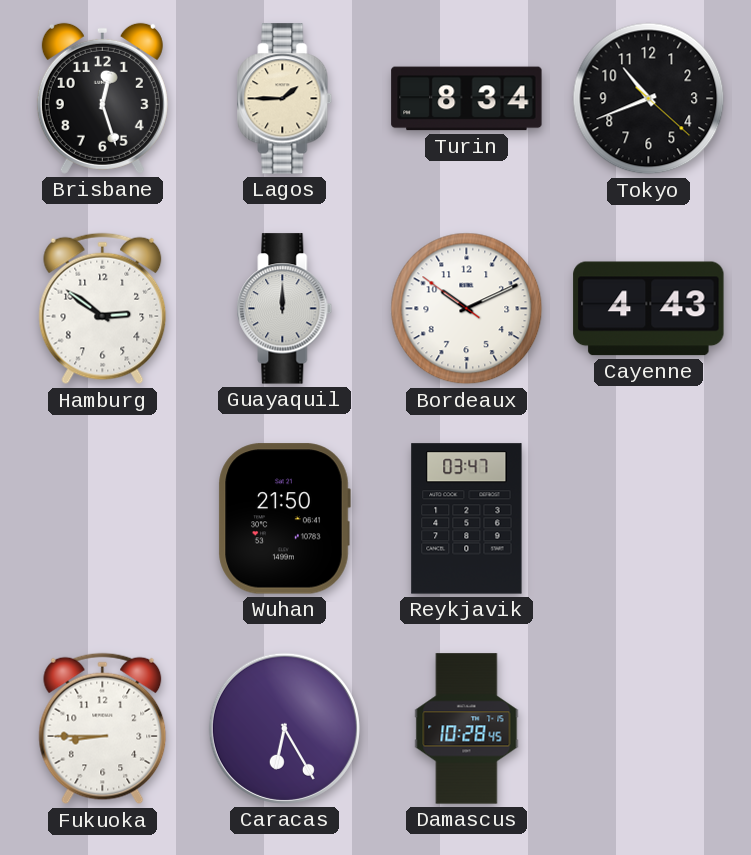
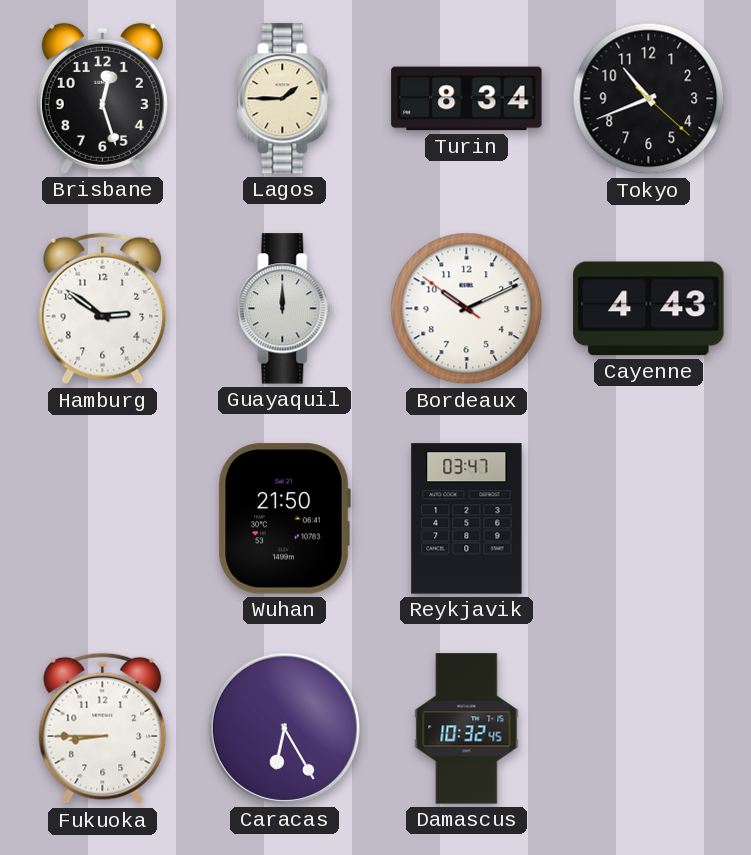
Damascus: 10:28 -> 10:32 (467, 729)
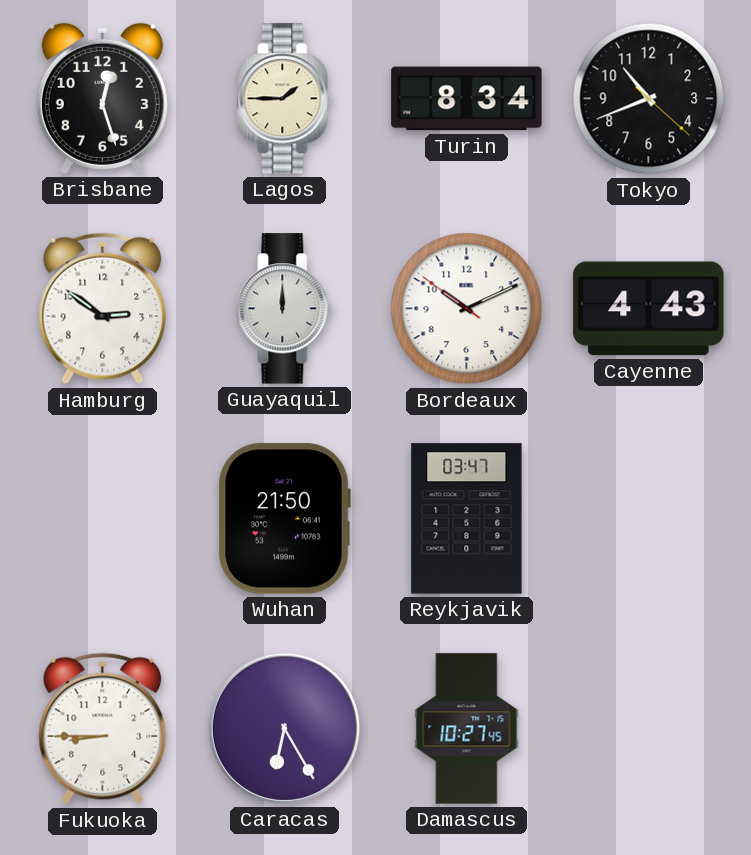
Damascus: 10:32 -> 10:27 (467, 729)
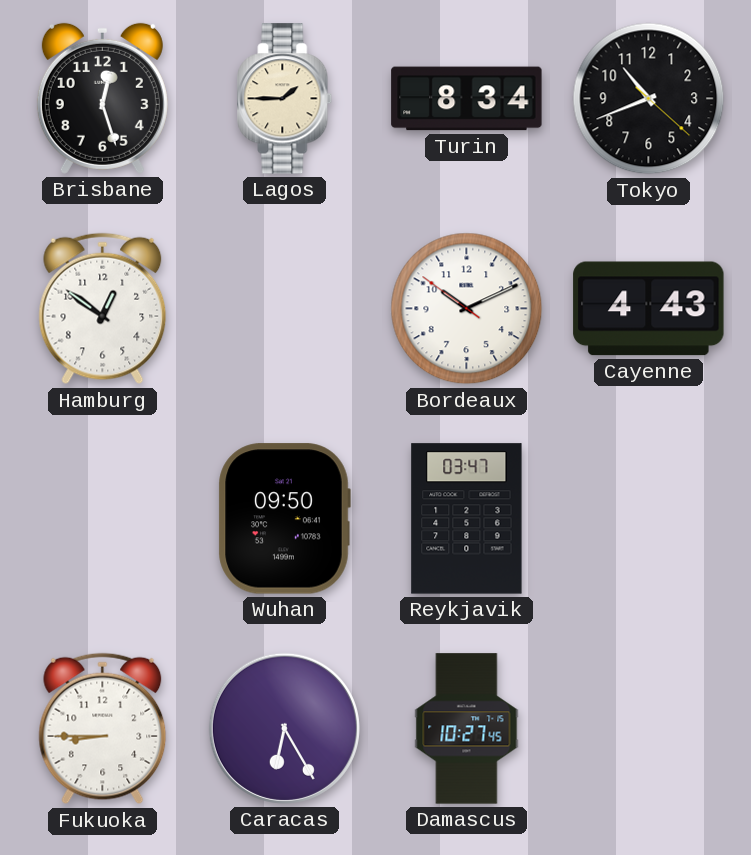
Hamburg: 2:51 -> 12:51 (103, 309)
Guayaquil: 12:00 -> none (285, 309)
Wuhan: 21:50 -> 09:50 (284, 519)
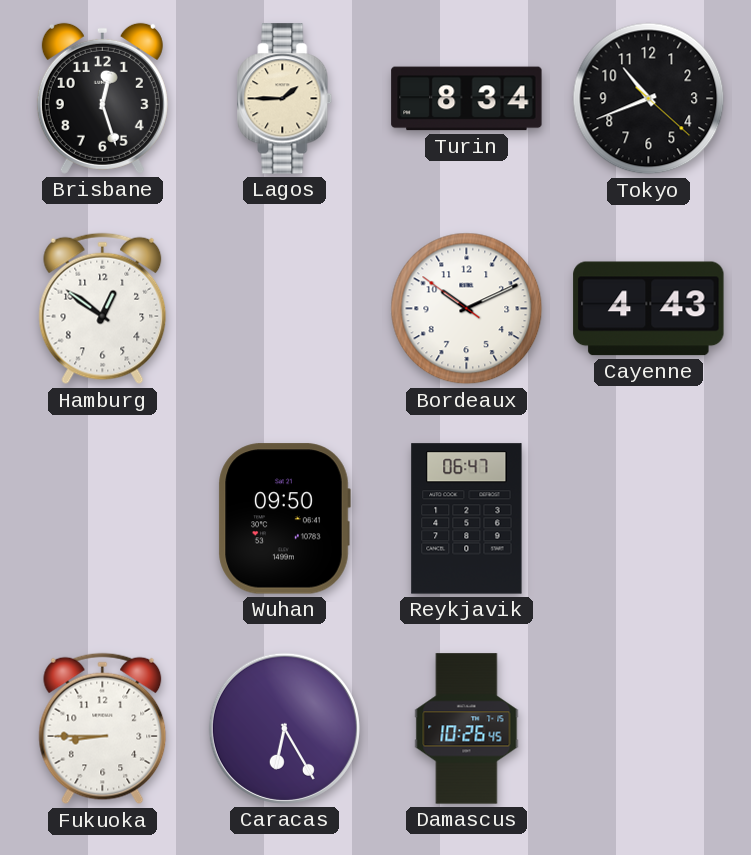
Reykjavik: 03:47 -> 06:47 (467, 519)
Damascus: 10:27 -> 10:26 (467, 729)
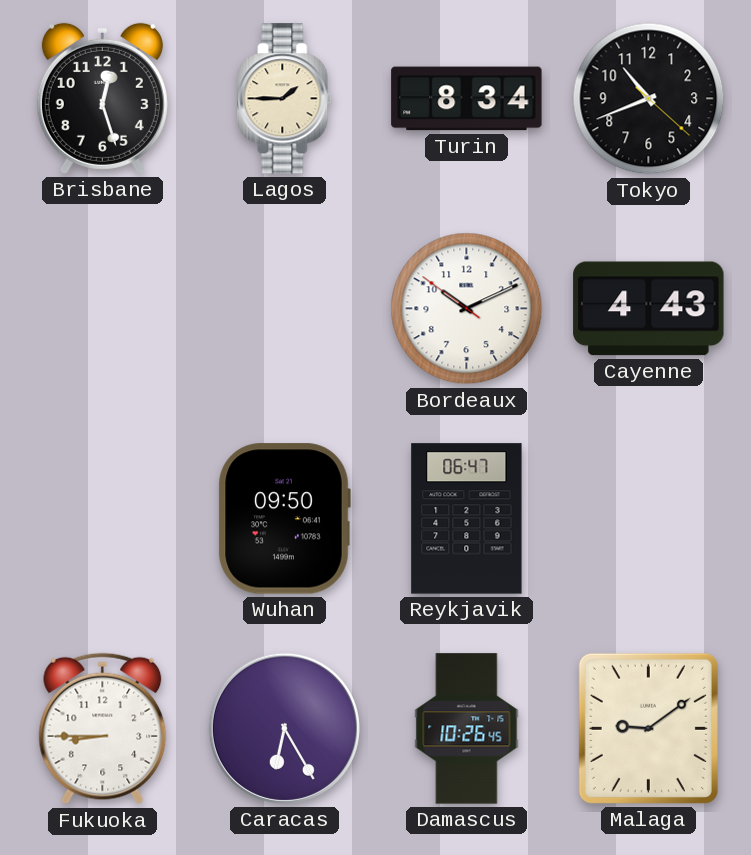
Hamburg: 12:51 -> none (103, 309)
Malaga: none -> 9:09 (648, 728)
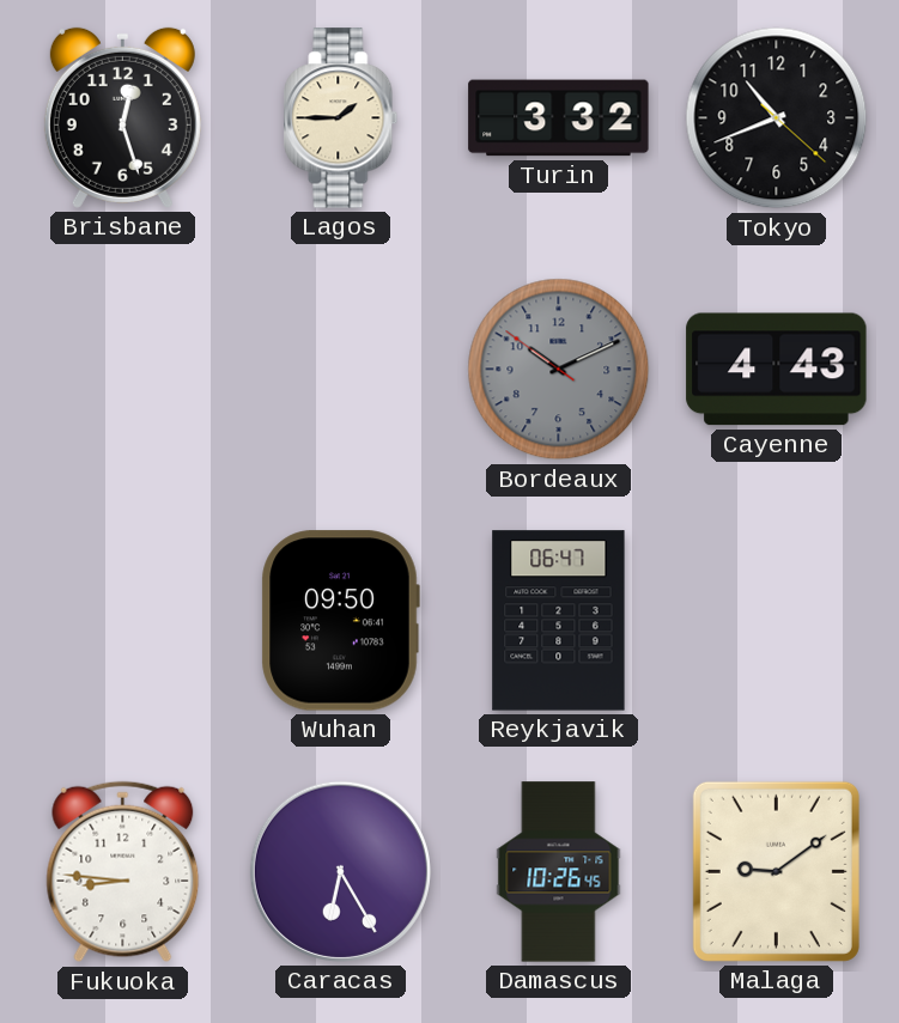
Turin: 8:34 -> 3:32 (559, 118)
Bordeaux dial: white -> grey (559, 370)
Fukuoka: 8:45 -> 8:46 (123, 872)
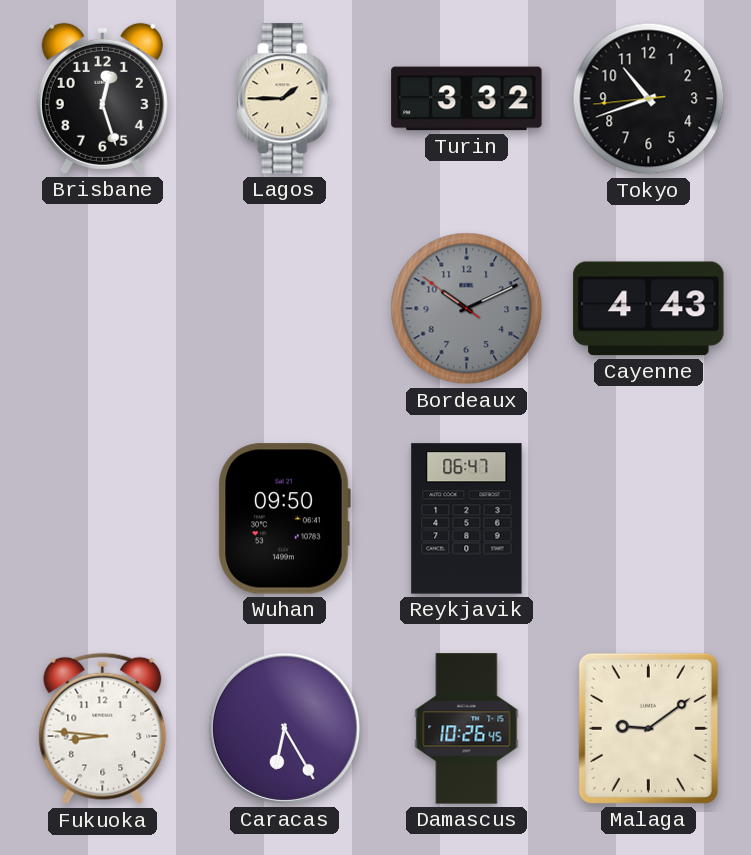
Tokyo: 10:41:22 -> 10:41:44 (649, 99)
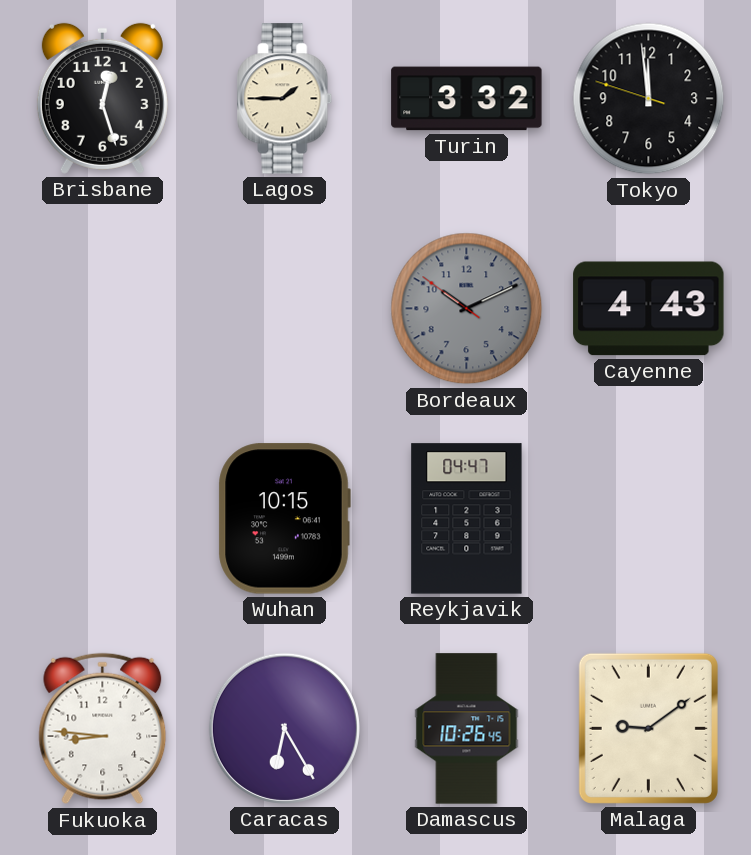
Tokyo: 10:41 -> 11:58 (649, 99)
Wuhan: 09:50 -> 10:15 (284, 519)
Reykjavik: 06:47 -> 04:47 (467, 519)
